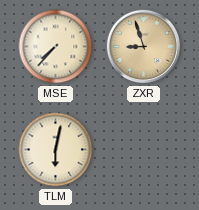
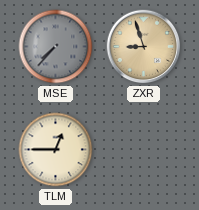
MSE dial: cream -> grey (56, 47)
TLM: 6:02 -> 12:45 (56, 150)
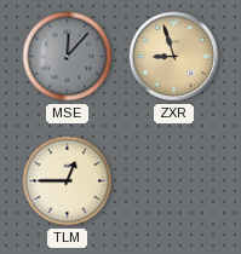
MSE: 7:37 -> 12:07 (68, 57)
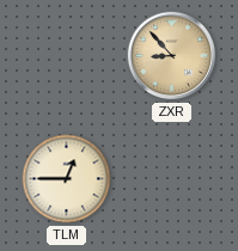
MSE: 12:07 -> none (68, 57)
ZXR: 8:57 -> 8:53 (172, 56)
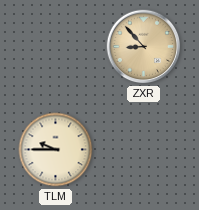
TLM: 12:45 -> 9:45 (56, 150)
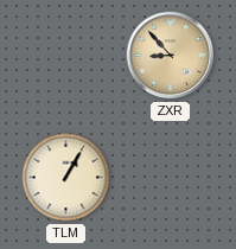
TLM: 9:45 -> 1:05 (66, 178)
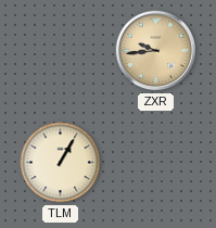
ZXR: 8:53 -> 9:44 (156, 51)
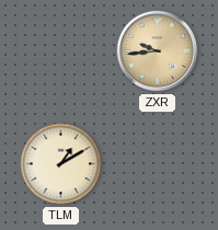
TLM: 1:05 -> 1:10 (61, 164)
